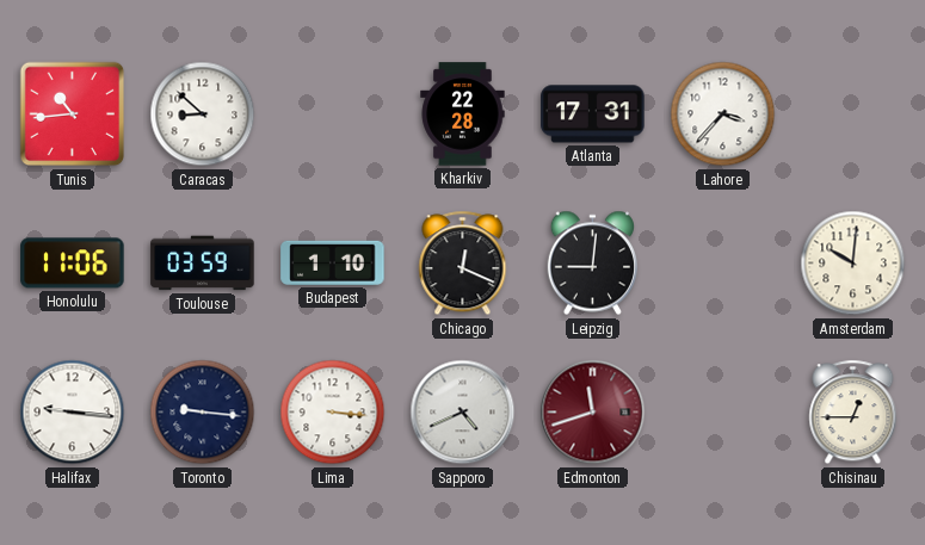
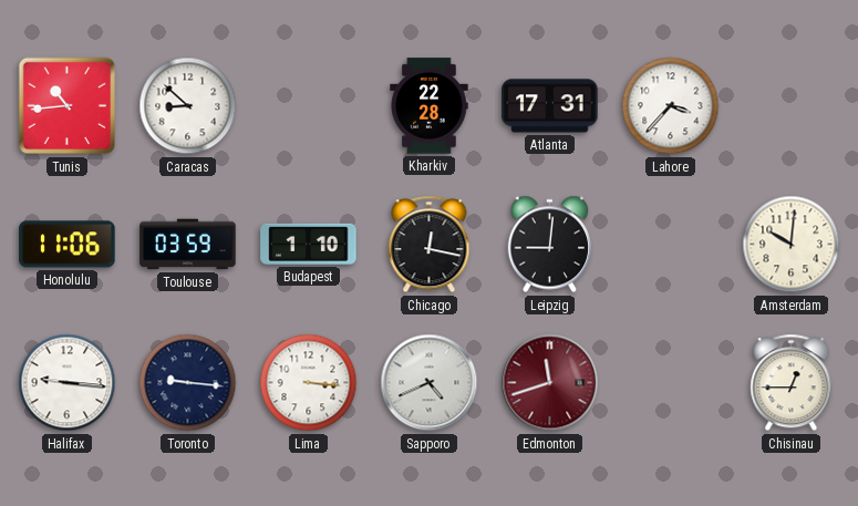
Chicago: 12:19 -> 12:17 (430, 245)
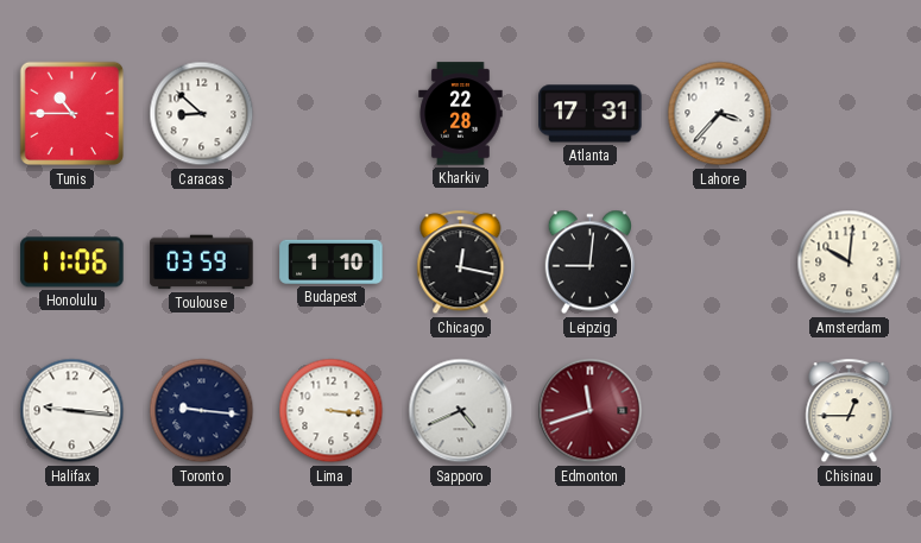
Tunis: 10:44 -> 10:45 (72, 114)
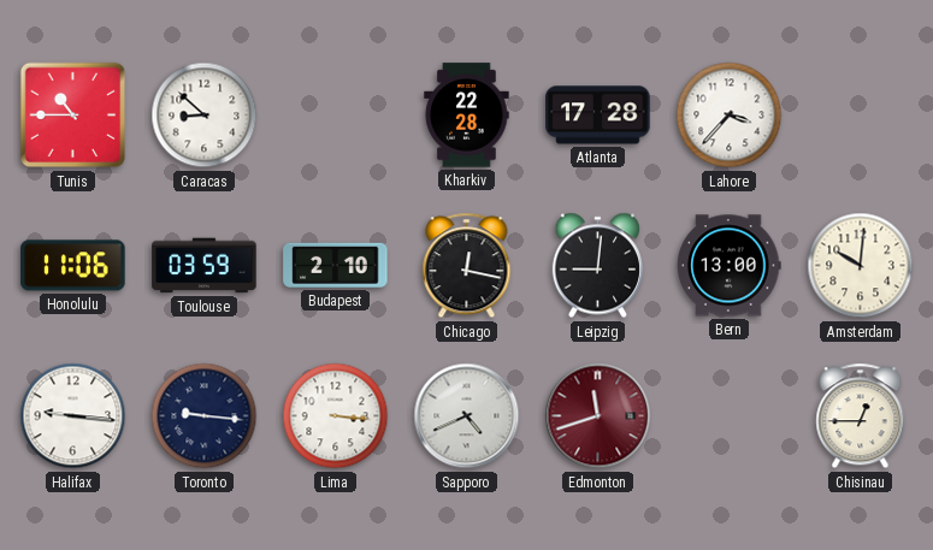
Atlanta: 17:31 -> 17:28 (598, 116)
Budapest: 1:10 -> 2:10 (336, 265)
Bern: none -> 13:00 (730, 266)
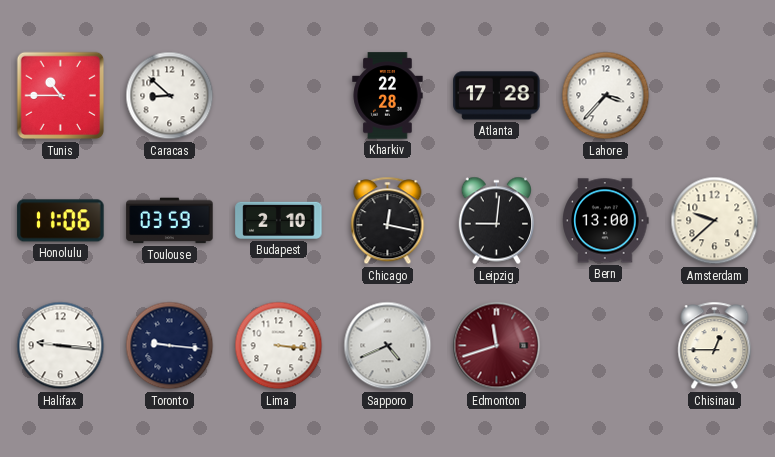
Amsterdam: 10:01 -> 9:38 (715, 221)
